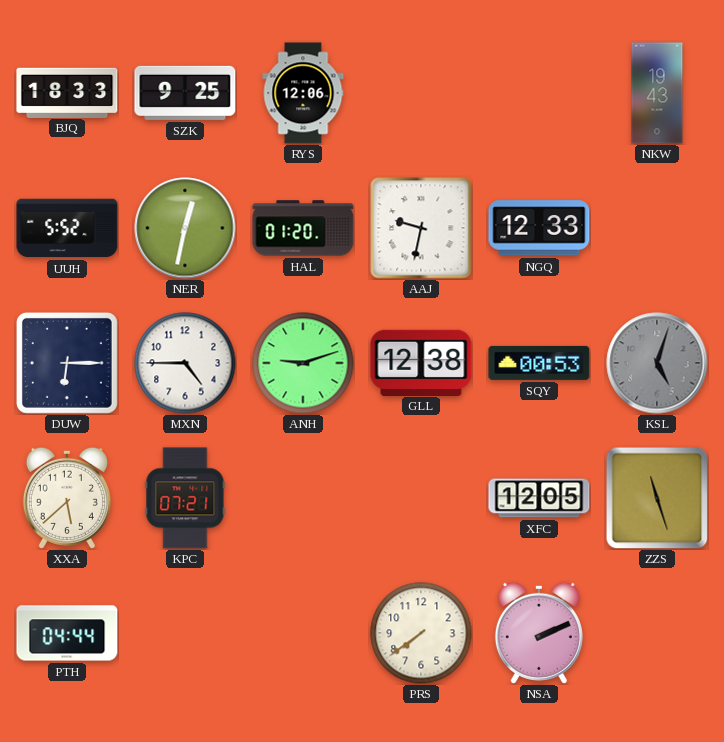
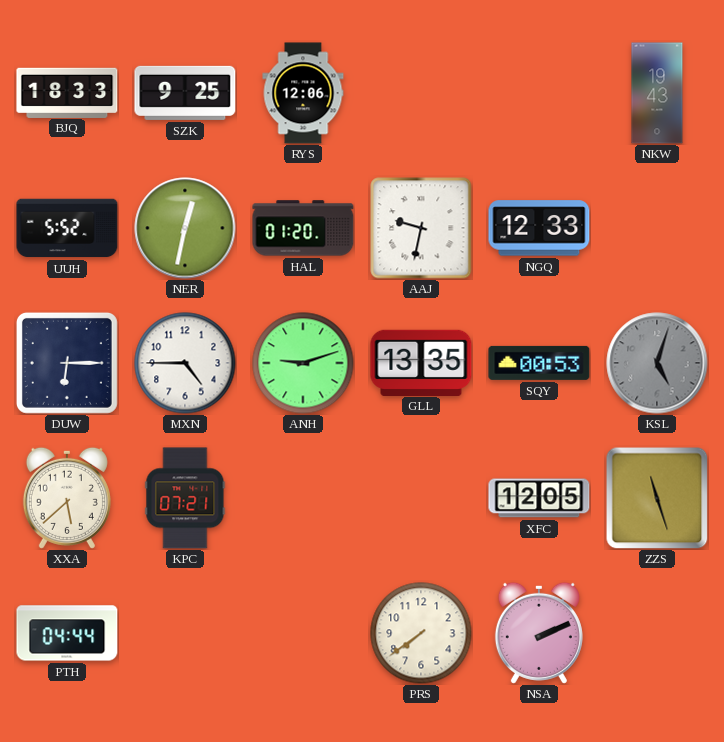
GLL: 12:38 -> 13:35 (421, 362)
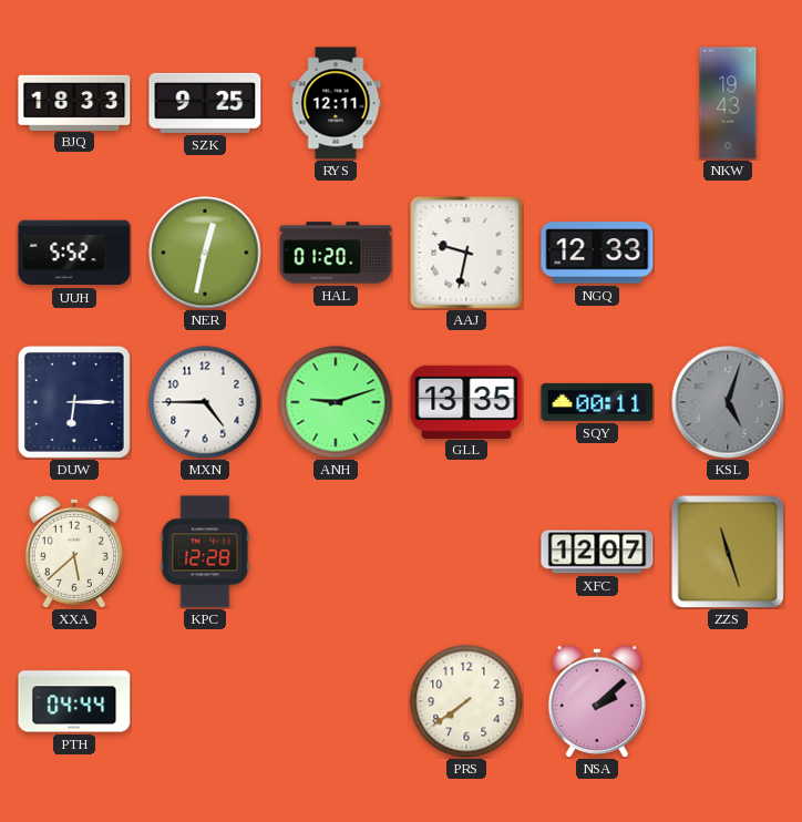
RYS: 12:06 -> 12:11 (336, 103)
SQY: 00:53 -> 00:11 (597, 402)
KPC: 07:21 -> 12:28 (205, 552)
XFC: 12:05 -> 12:07 (597, 552)
NSA: 2:11 -> 2:08 (597, 701)
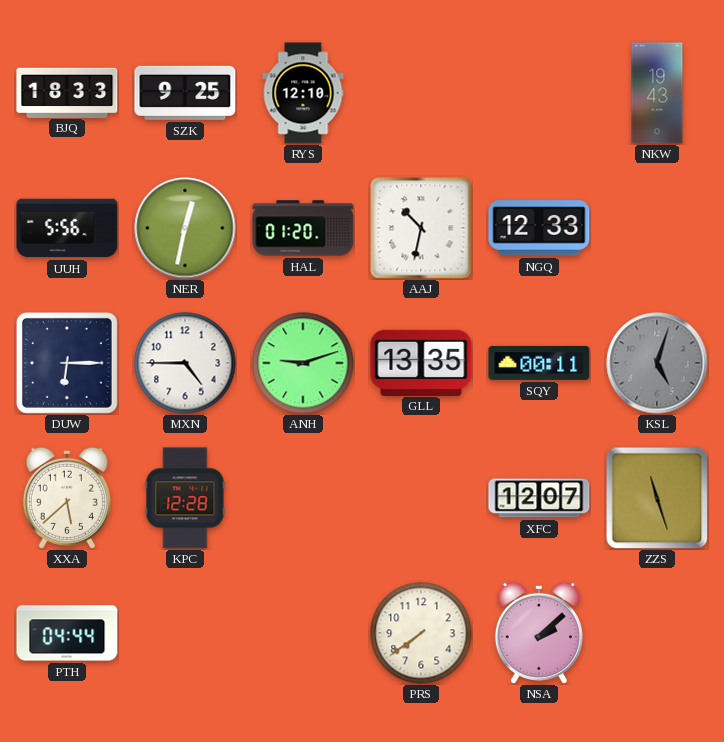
RYS: 12:11 -> 12:10 (303, 93)
UUH: 5:52 -> 5:56 (67, 228)
AAJ: 9:32 -> 10:32 (421, 228)
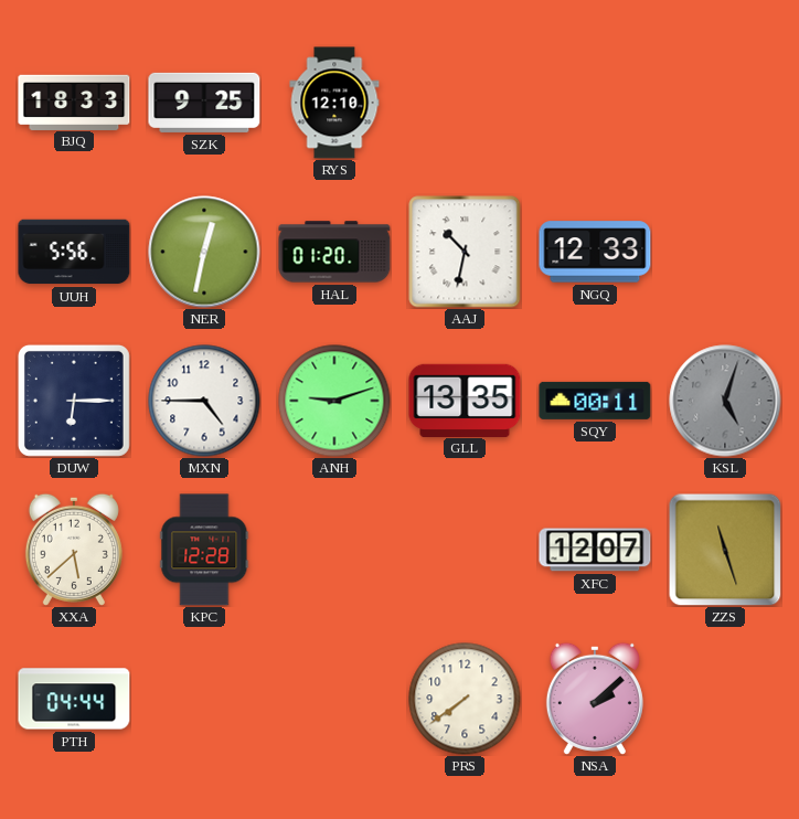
NKW: 19:43 -> none (657, 93)
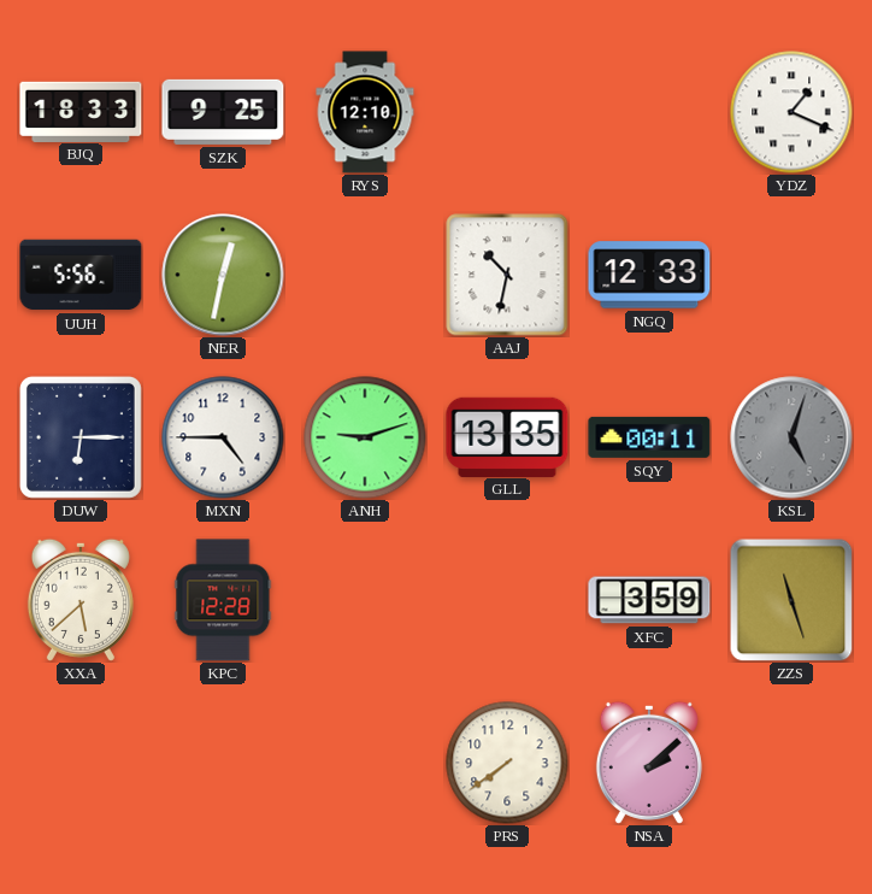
YDZ: none -> 1:19 (791, 112)
HAL: 01:20 -> none (334, 252)
XFC: 12:07 -> 3:59 (649, 600)
PTH: 04:44 -> none (74, 699)
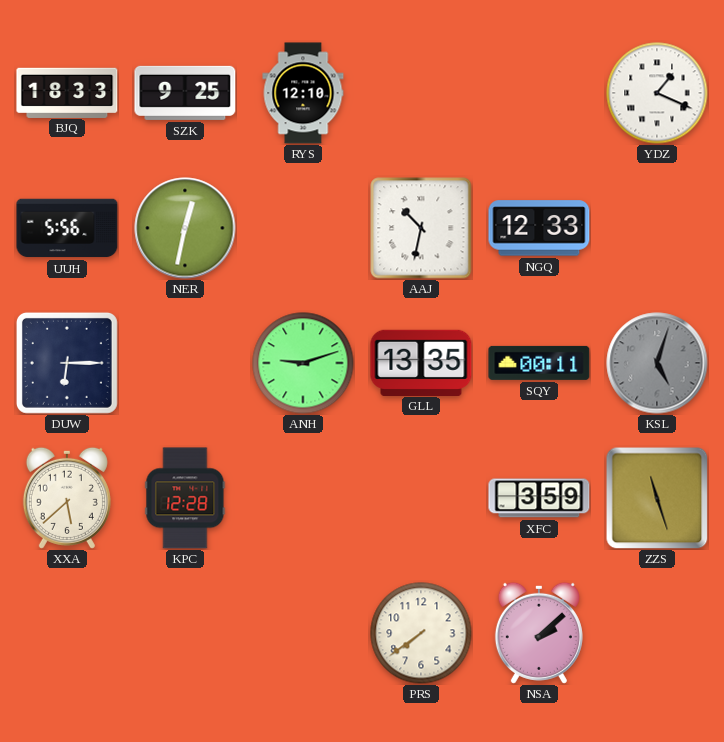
MXN: 4:45 -> none (223, 437)
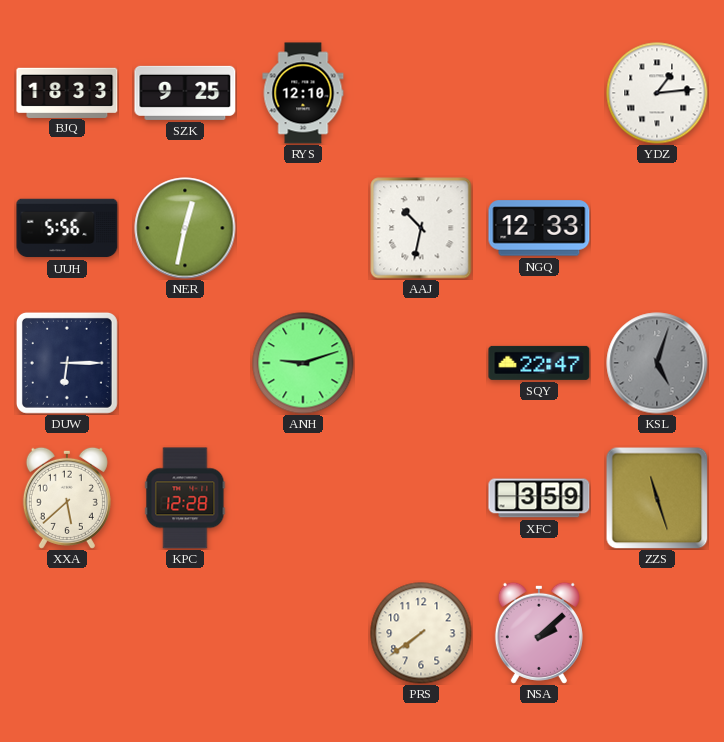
YDZ: 1:19 -> 1:14 (657, 93)
GLL: 13:35 -> none (421, 362)
SQY: 00:11 -> 22:47 (539, 363)
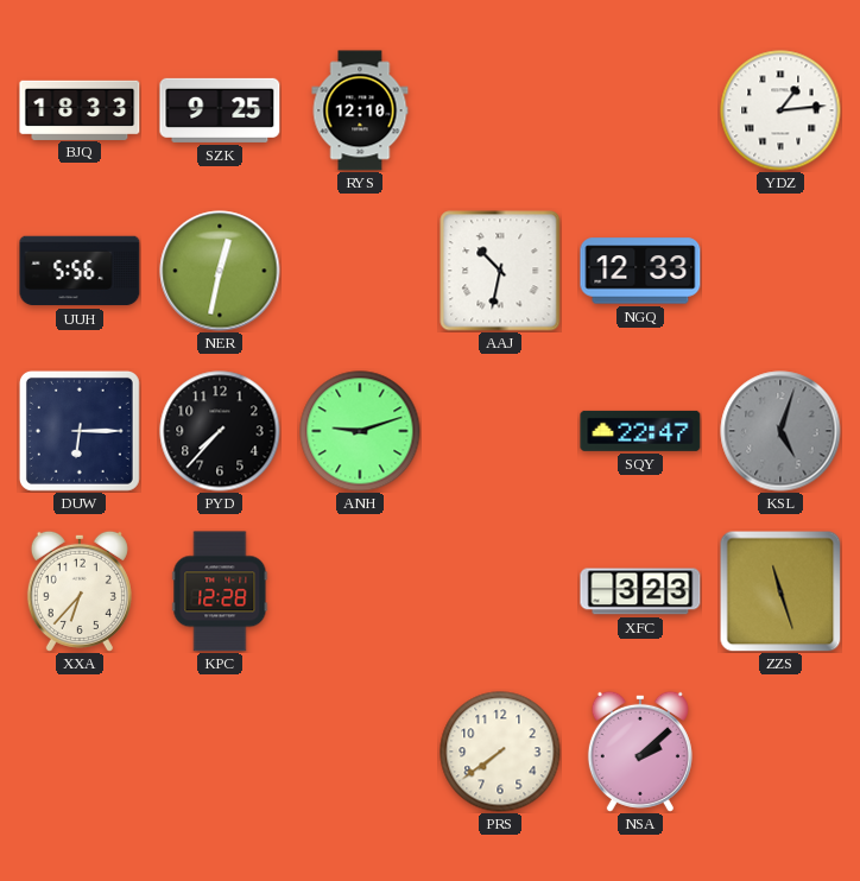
PYD: none -> 7:37 (220, 431)
XXA: 5:38 -> 6:37 (80, 591)
XFC: 3:59 -> 3:23 (640, 591)
